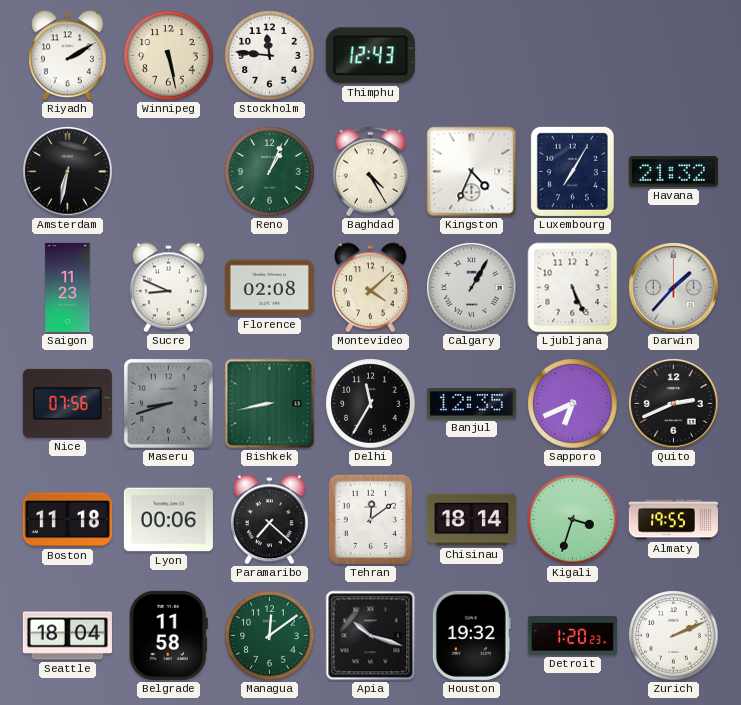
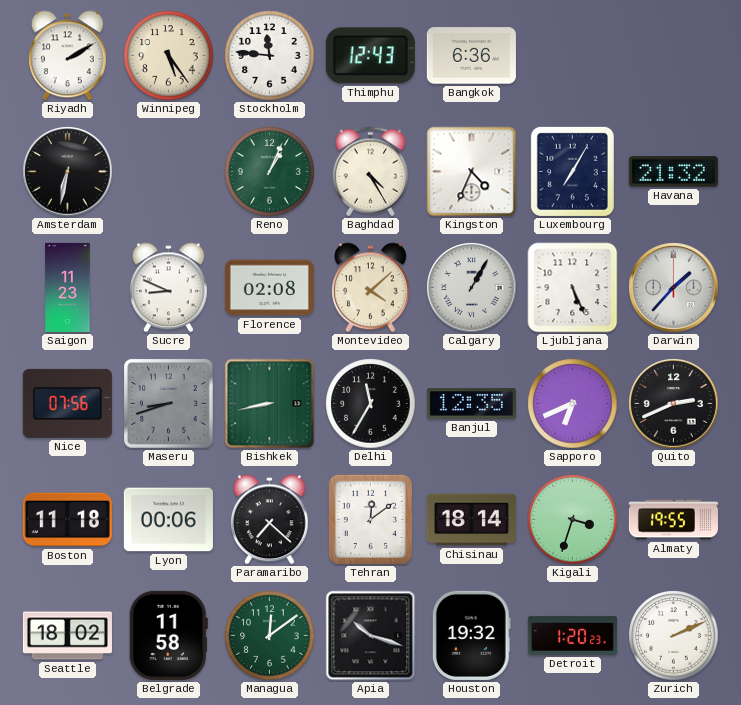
Winnipeg: 5:28 -> 5:24 (169, 56)
Bangkok: none -> 6:36 (471, 56)
Seattle: 18:04 -> 18:02 (67, 636)
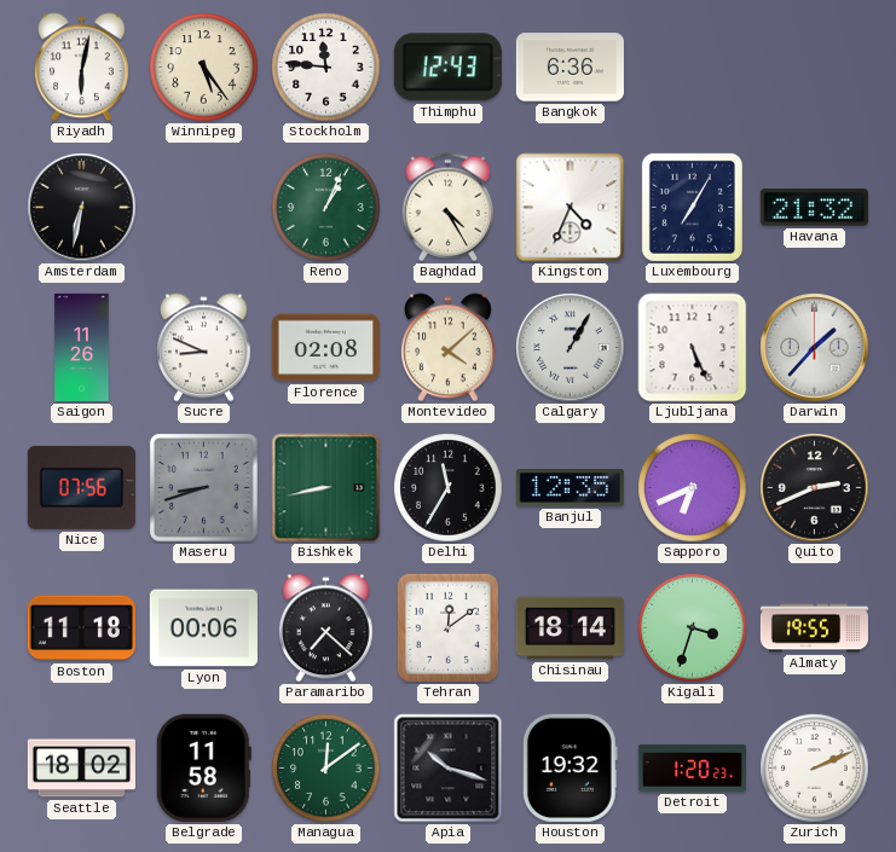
Riyadh: 2:10 -> 6:02 (82, 68)
Saigon: 11:23 -> 11:26 (82, 347)
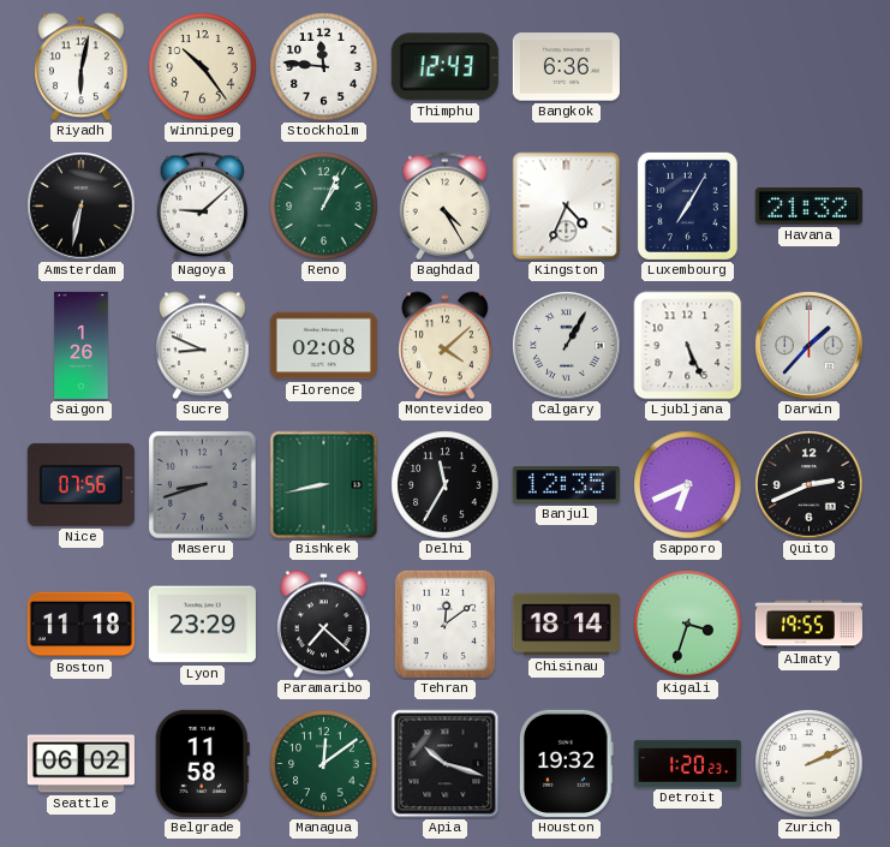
Winnipeg: 5:24 -> 10:24 (203, 67)
Nagoya: none -> 9:08 (203, 207)
Saigon: 11:26 -> 1:26 (82, 345)
Lyon: 00:06 -> 23:29 (202, 625)
Seattle: 18:02 -> 06:02 (80, 764)
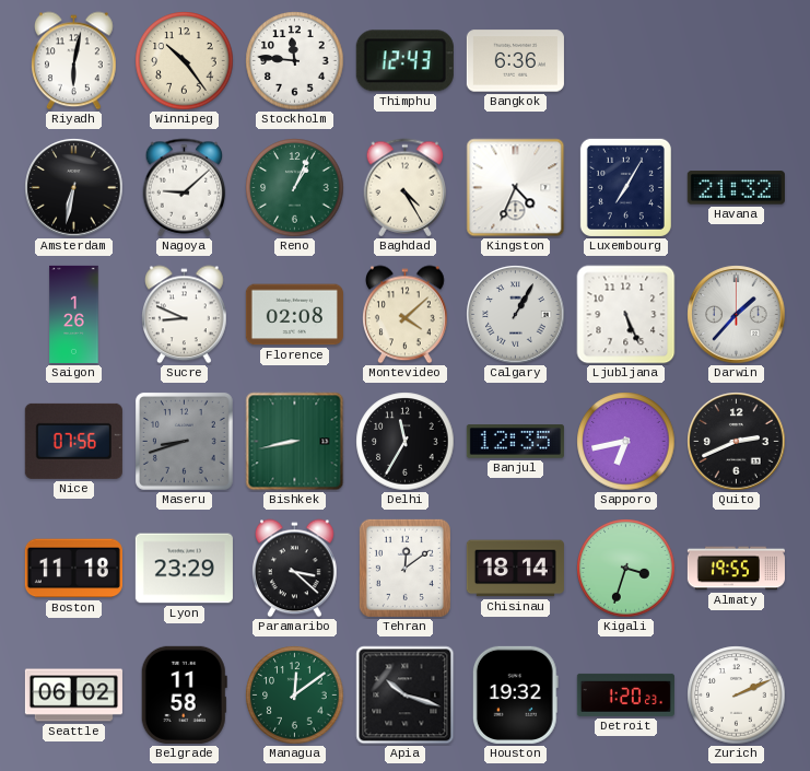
Sapporo: 6:41 -> 6:43 (626, 442)
Paramaribo: 7:22 -> 3:22 (295, 569)
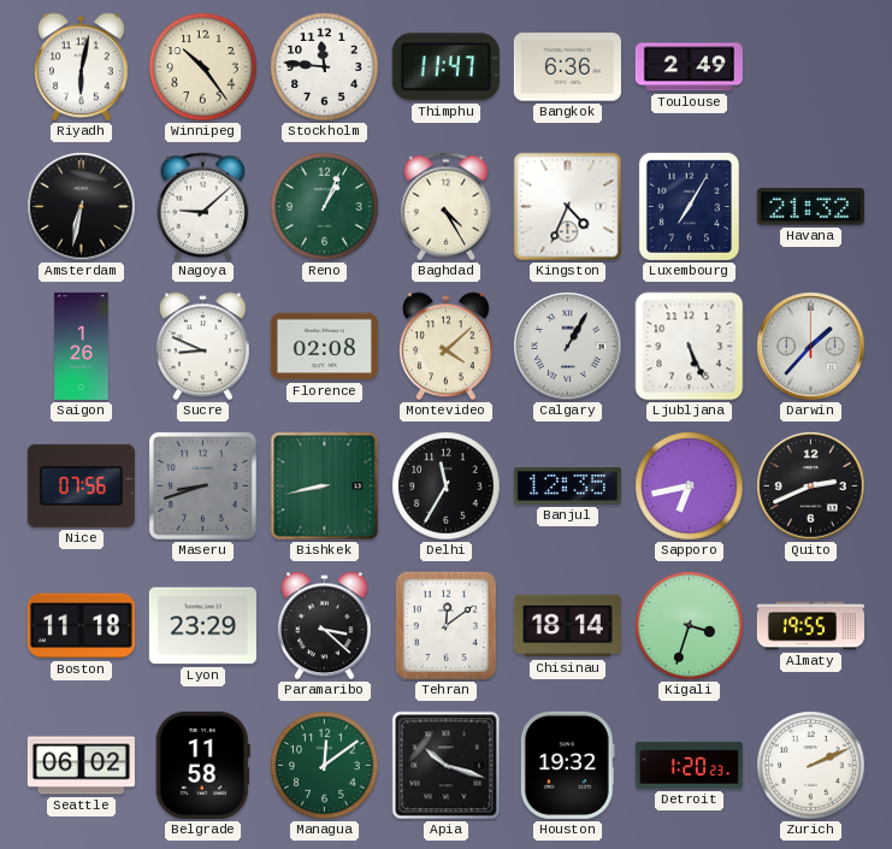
Thimphu: 12:43 -> 11:47 (445, 67)
Toulouse: none -> 2:49 (689, 67)
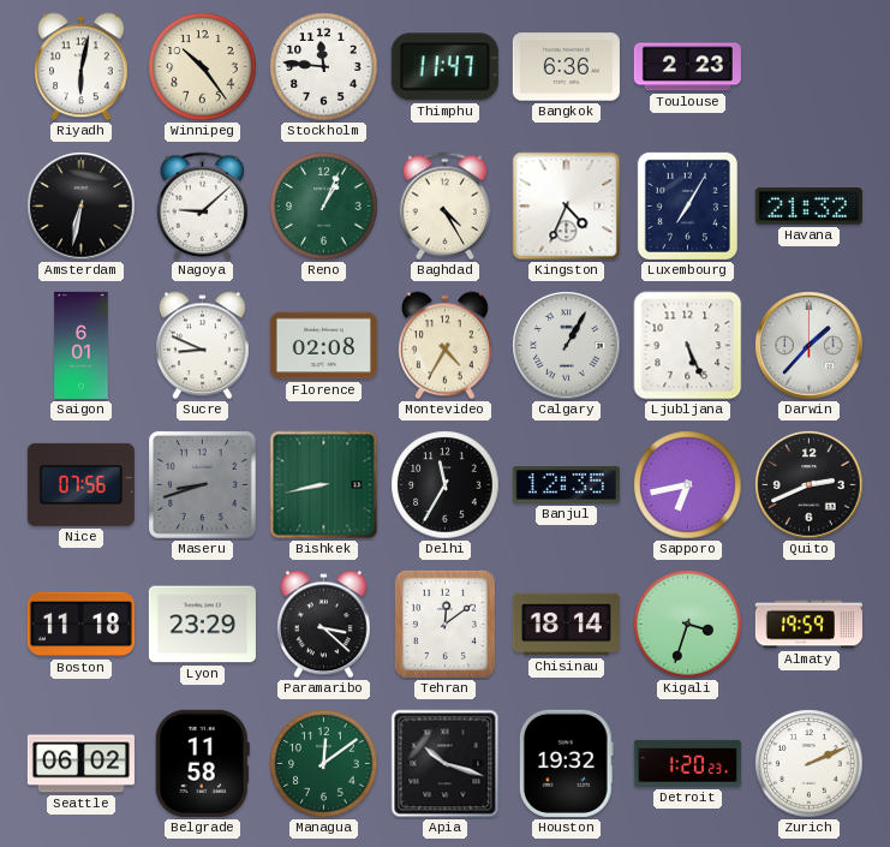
Toulouse: 2:49 -> 2:23 (687, 67)
Saigon: 1:26 -> 6:01 (82, 345)
Montevideo: 4:08 -> 4:35 (446, 346)
Almaty: 19:55 -> 19:59 (808, 625)
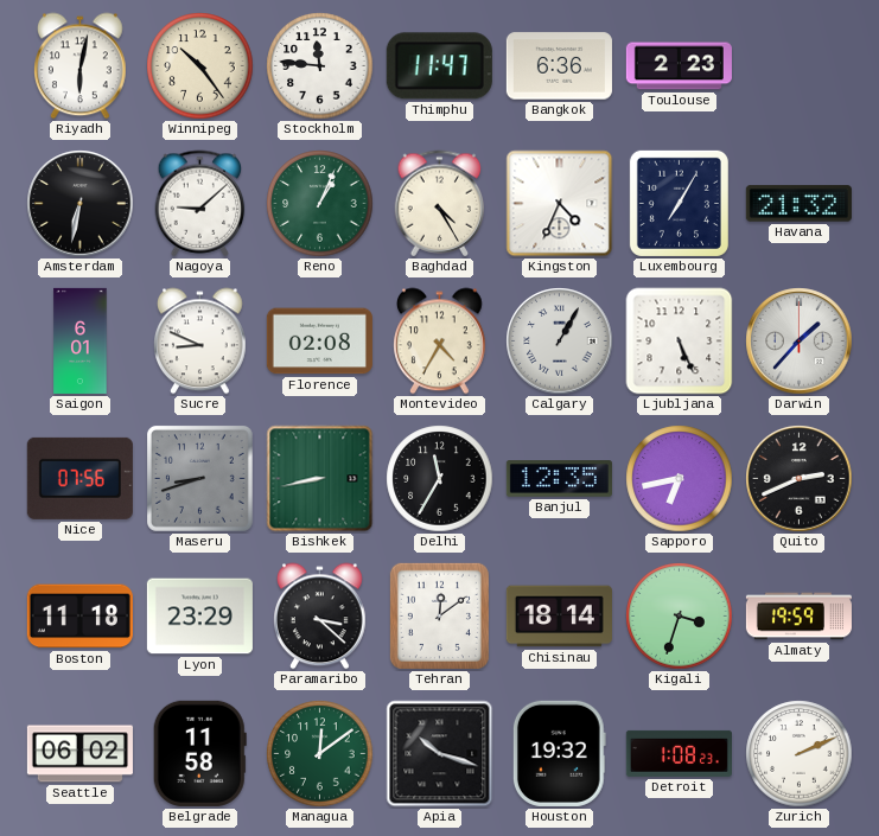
Detroit: 1:20 -> 1:08 (679, 753)
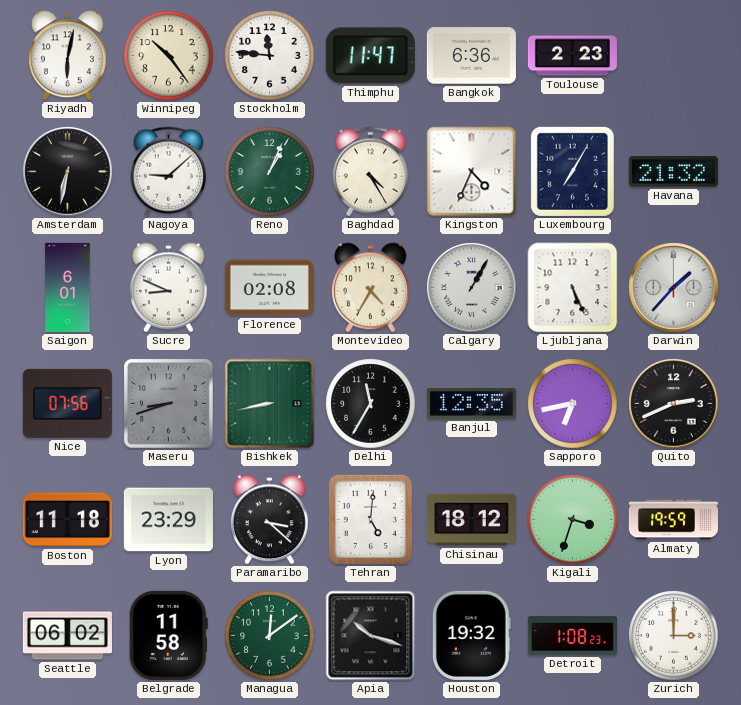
Tehran: 12:09 -> 5:01 (370, 519)
Chisinau: 18:14 -> 18:12 (471, 520)
Zurich: 2:11 -> 3:00 (674, 636)
